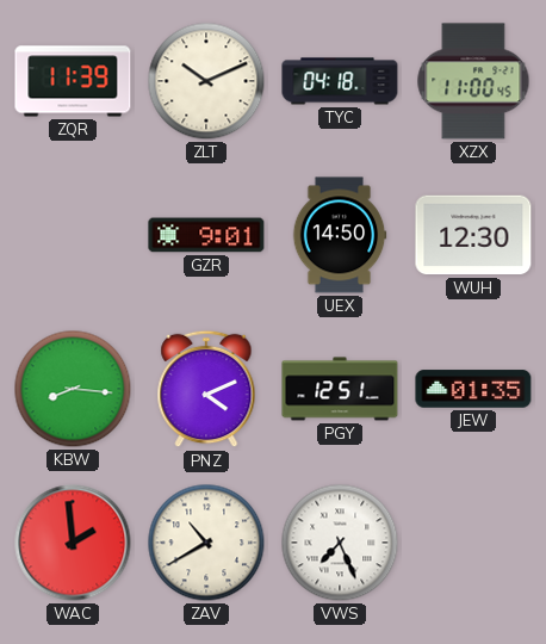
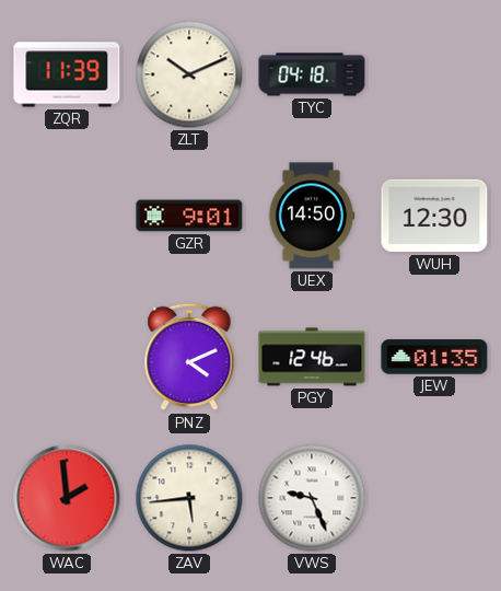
XZX: 11:00 -> none (473, 81)
KBW: 8:16 -> none (73, 389)
PGY: 12:51 -> 12:46 (312, 357)
ZAV: 10:40 -> 5:44 (189, 498)
VWS: 7:26 -> 9:26 (312, 498)
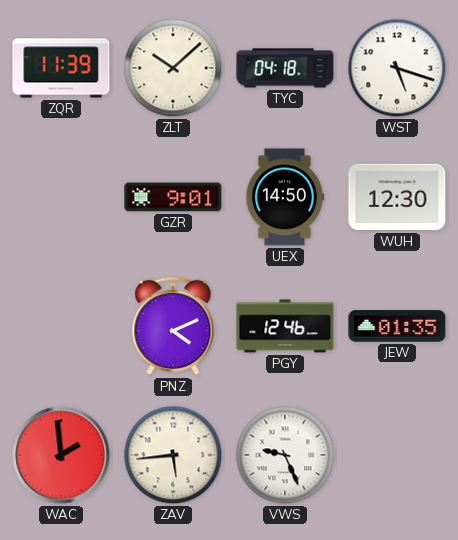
ZLT: 10:11 -> 10:08 (173, 68)
WST: none -> 5:18 (397, 68)
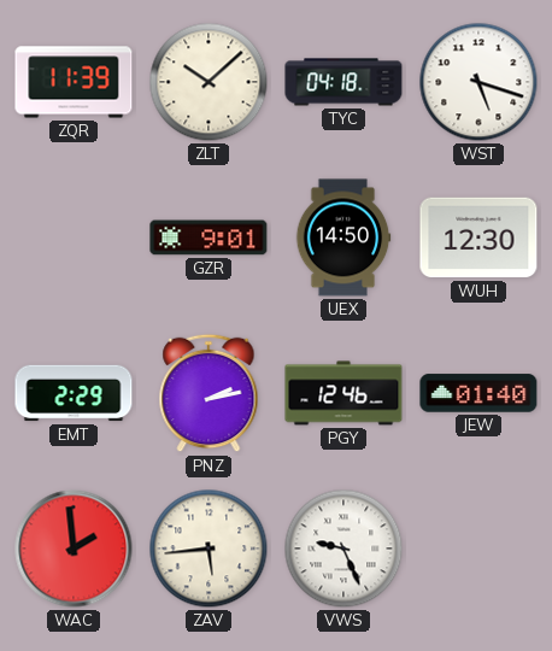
EMT: none -> 2:29 (74, 393)
PNZ: 4:11 -> 2:13 (209, 393)
JEW: 01:35 -> 01:40 (478, 393)
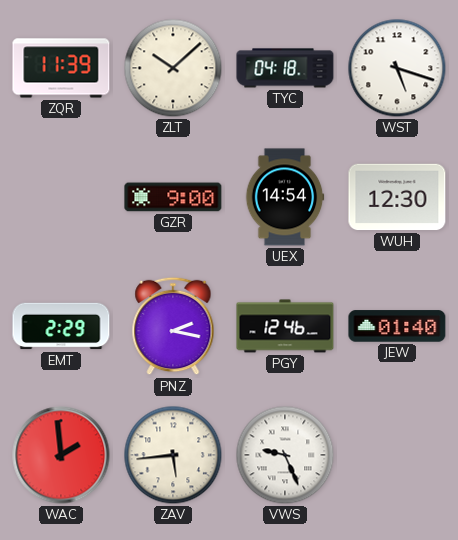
GZR: 9:01 -> 9:00 (173, 197)
UEX: 14:50 -> 14:54 (285, 197)
PNZ: 2:13 -> 2:17 (173, 326)
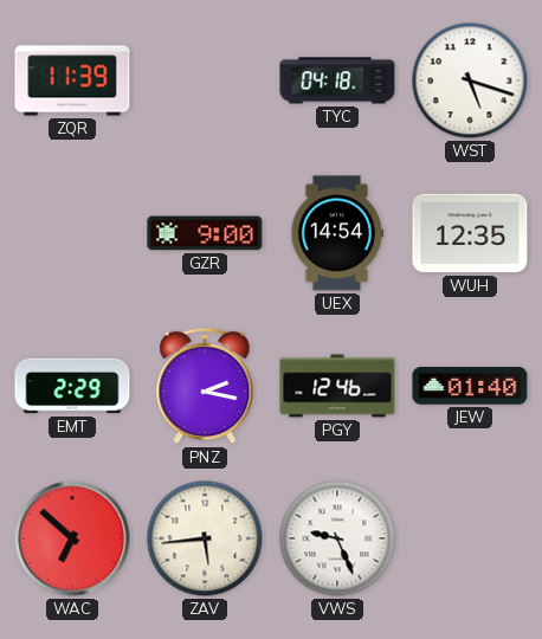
ZLT: 10:08 -> none (173, 68)
WUH: 12:30 -> 12:35 (470, 233)
WAC: 1:59 -> 6:52 (72, 538)
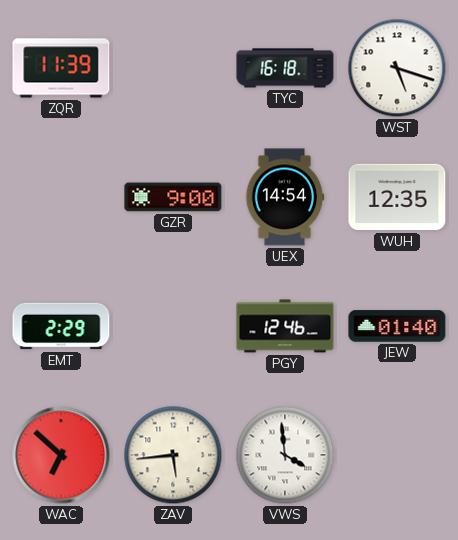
TYC: 04:18 -> 16:18 (285, 68)
PNZ: 2:17 -> none (205, 386)
VWS: 9:26 -> 3:59 (285, 455)
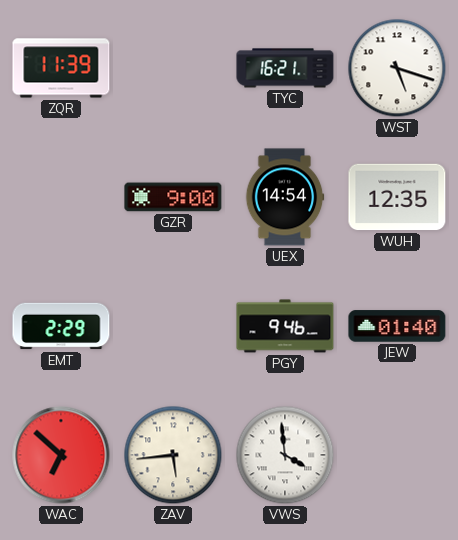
TYC: 16:18 -> 16:21 (285, 68)
PGY: 12:46 -> 9:46 (285, 326)
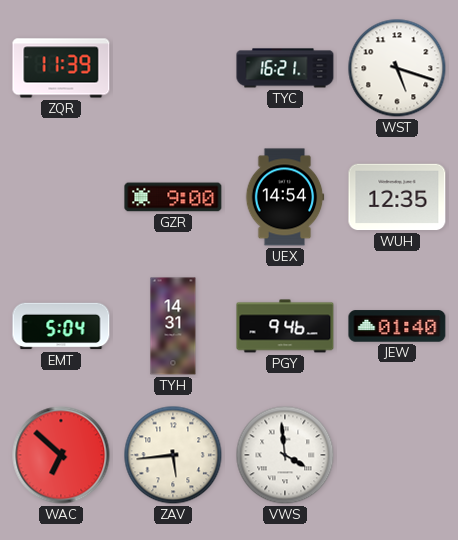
EMT: 2:29 -> 5:04 (61, 326)
TYH: none -> 14:31 (173, 326)
